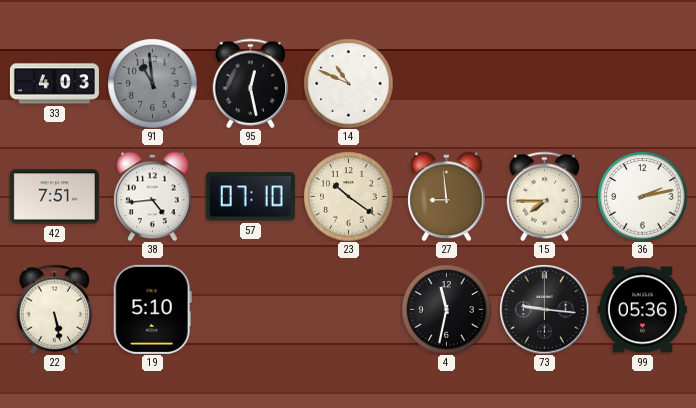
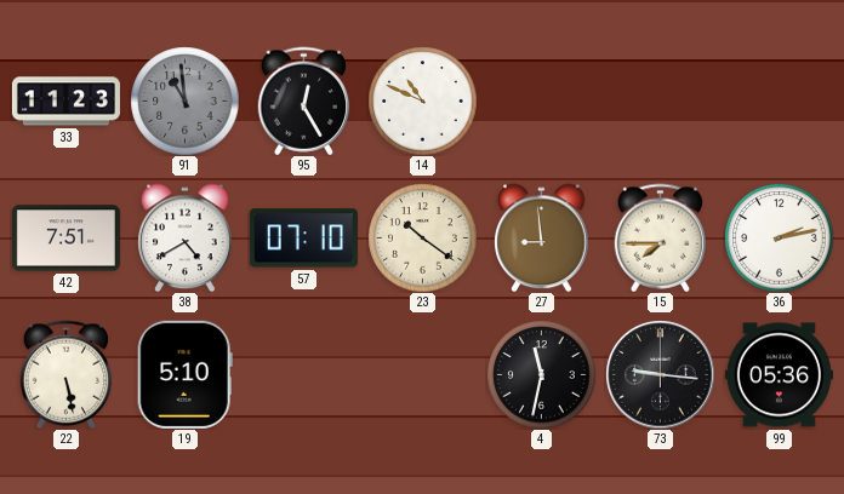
33: 4:03 -> 11:23 (65, 102)
95: 12:28 -> 12:25 (304, 100)
38: 4:44 -> 4:40 (186, 237)
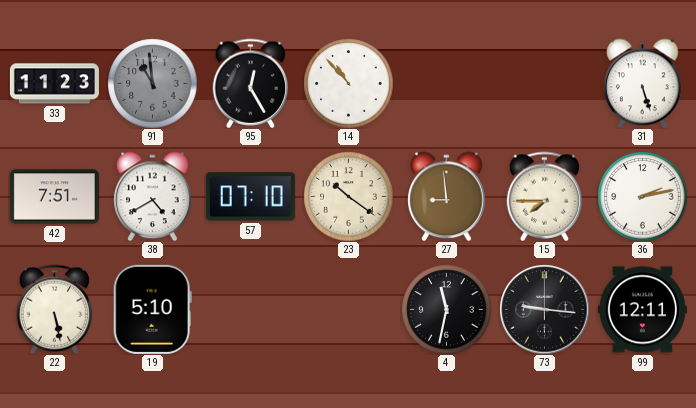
14: 10:49 -> 10:53 (348, 83)
31: none -> 5:27 (643, 83)
99: 05:36 -> 12:11 (642, 310)
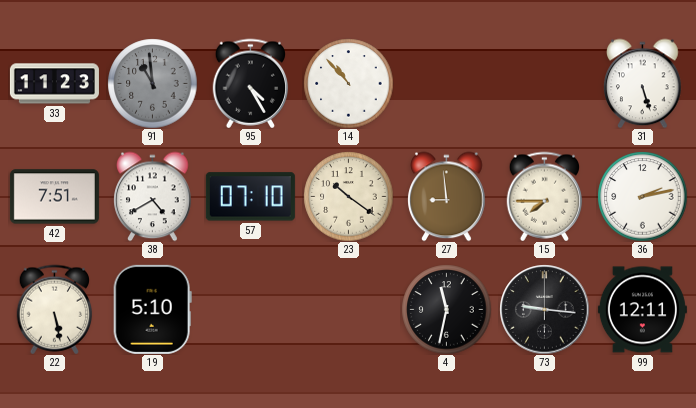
95: 12:25 -> 4:25 (251, 83)
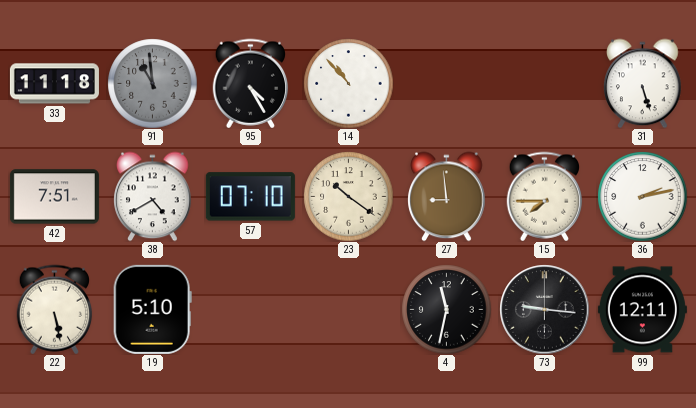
33: 11:23 -> 11:18 (54, 84)
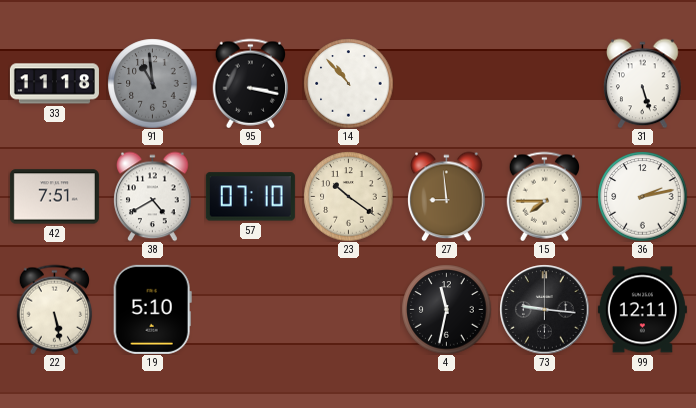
95: 4:25 -> 3:17 (251, 83)
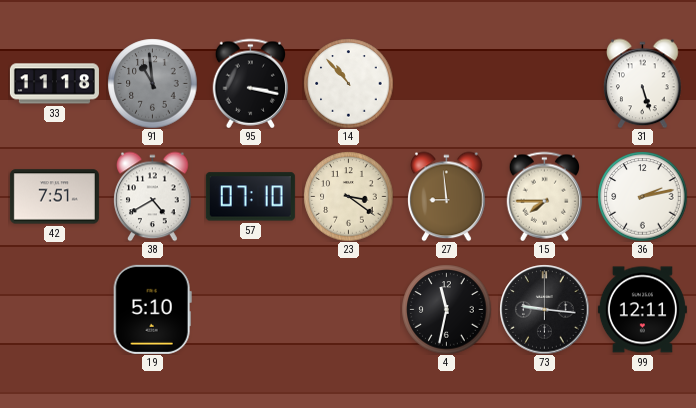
23: 10:21 -> 3:21 (348, 196)
22: 5:28 -> none (55, 309)
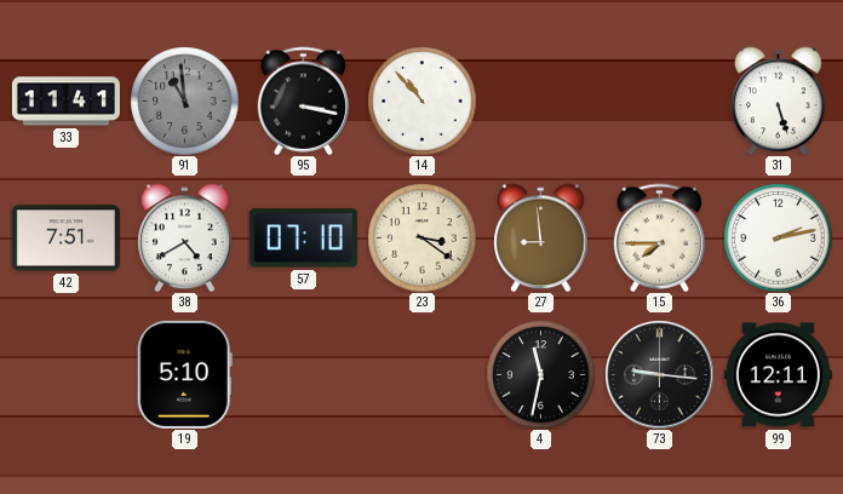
33: 11:18 -> 11:41 (65, 102)
